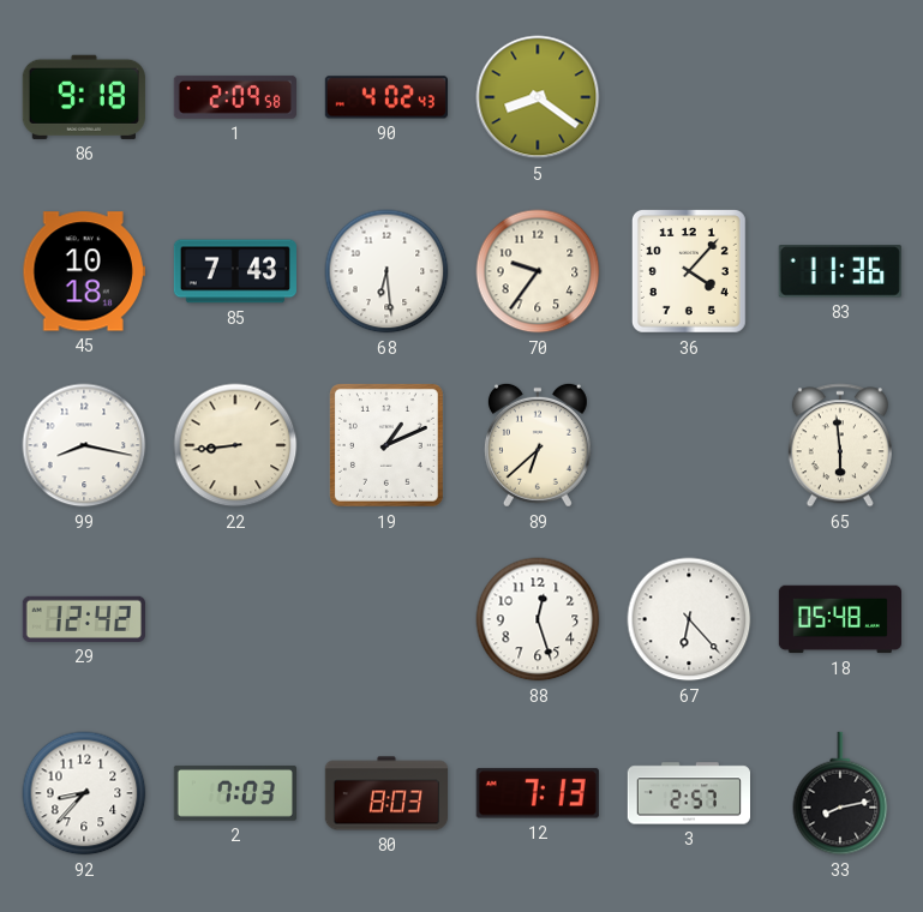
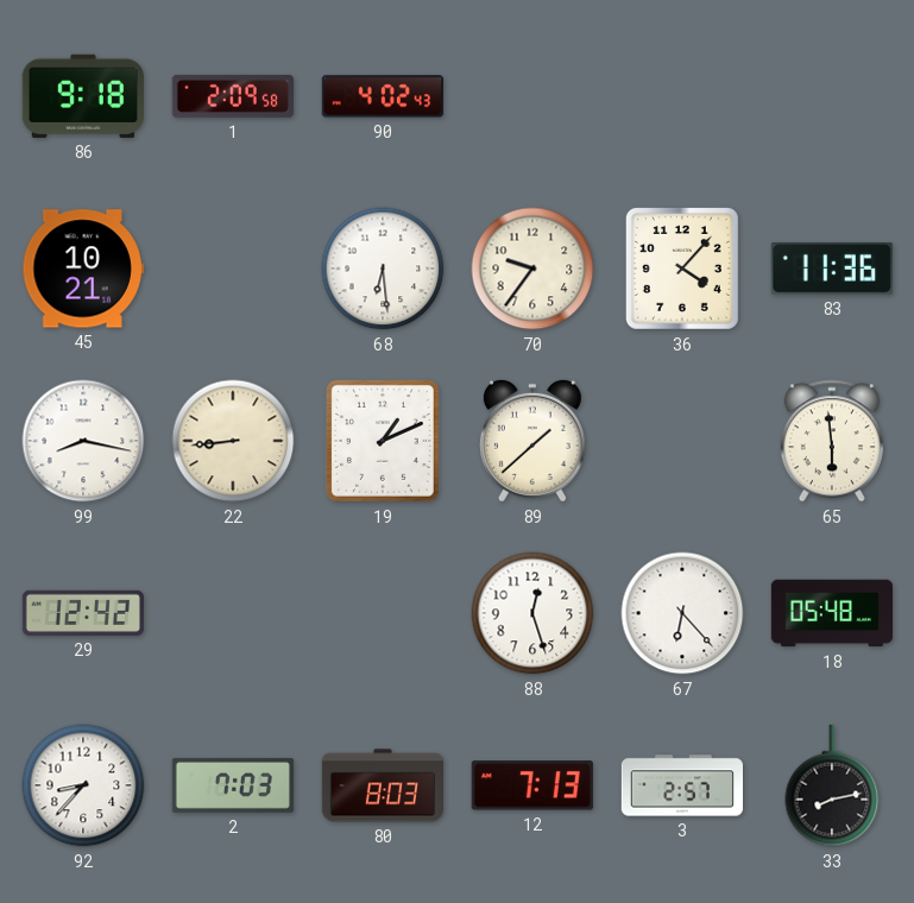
5: 8:21 -> none (538, 97)
45: 10:18 -> 10:21 (83, 269)
85: 7:43 -> none (235, 271)
89: 6:38 -> 1:38 (532, 441)
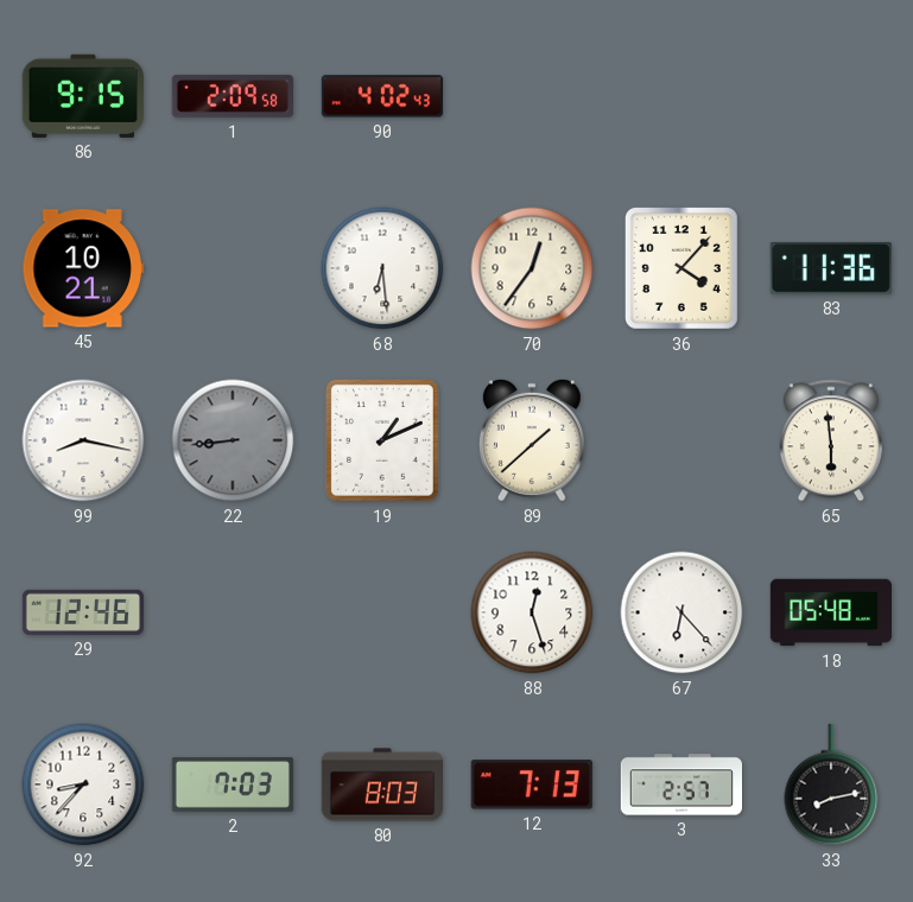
86: 9:18 -> 9:15 (83, 96)
70: 9:36 -> 12:36 (532, 268)
22 dial: cream -> grey (233, 440)
29: 12:42 -> 12:46 (83, 612)
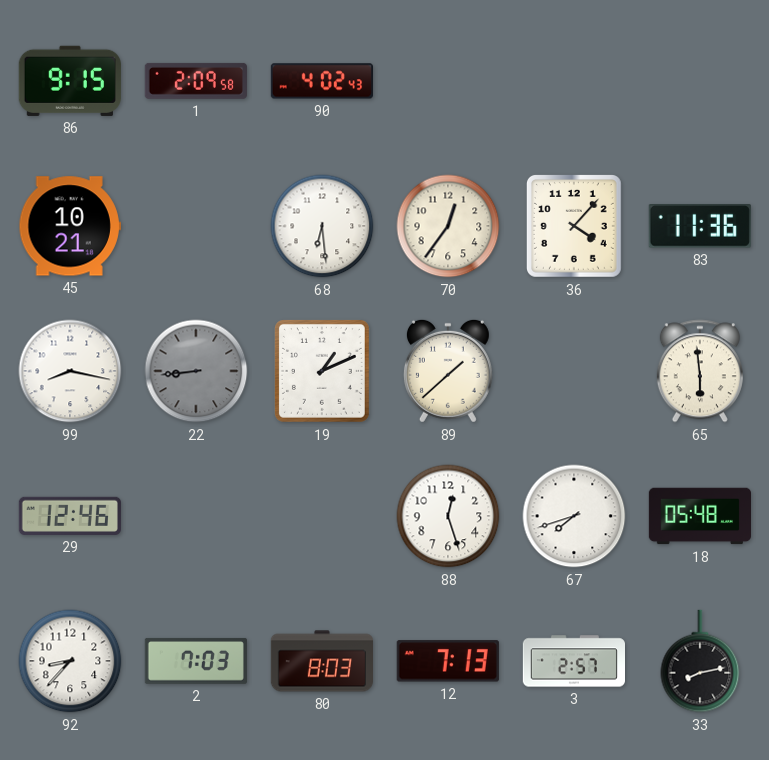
67: 6:23 -> 7:42 (574, 516)
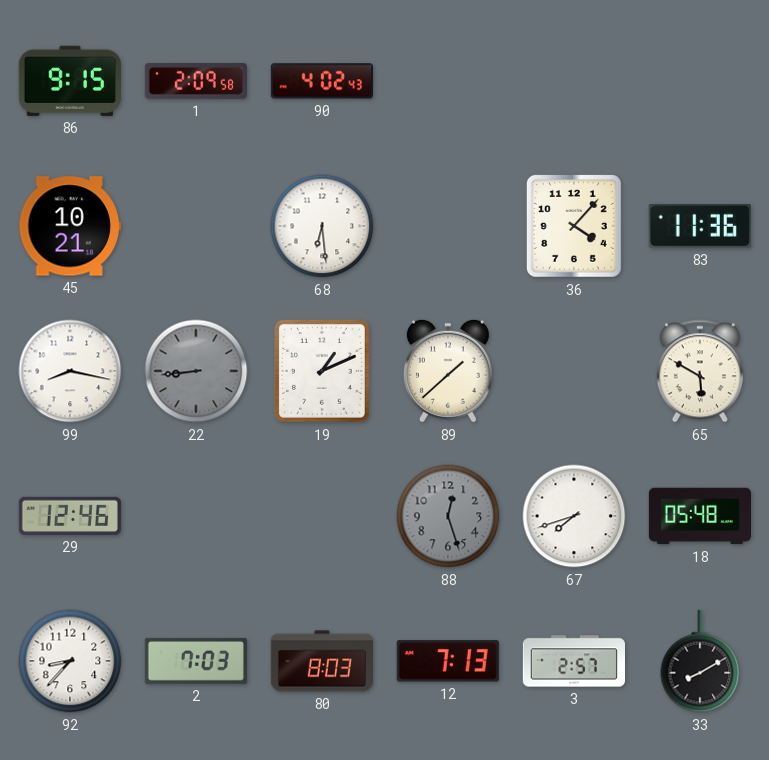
70: 12:36 -> none (448, 226)
65: 5:59 -> 5:50 (700, 371)
88 dial: white -> grey (448, 516)
33: 8:13 -> 8:10 (700, 661)
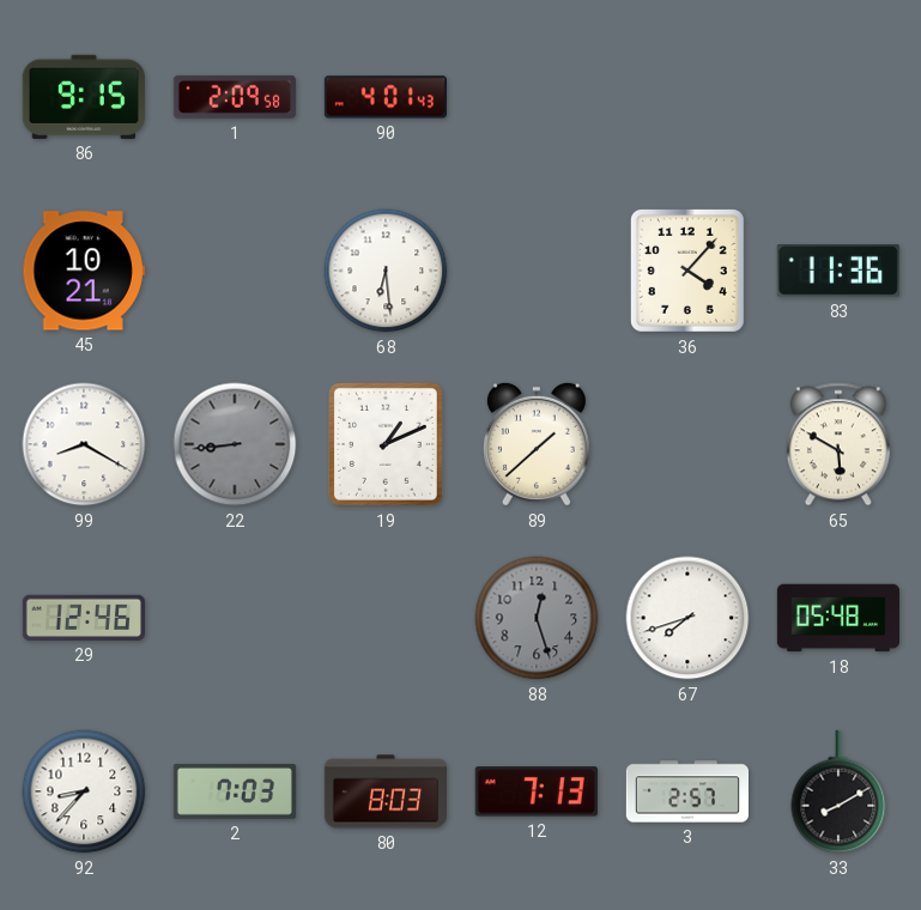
90: 4:02 -> 4:01 (386, 97)
99: 8:17 -> 8:20 (84, 444)
